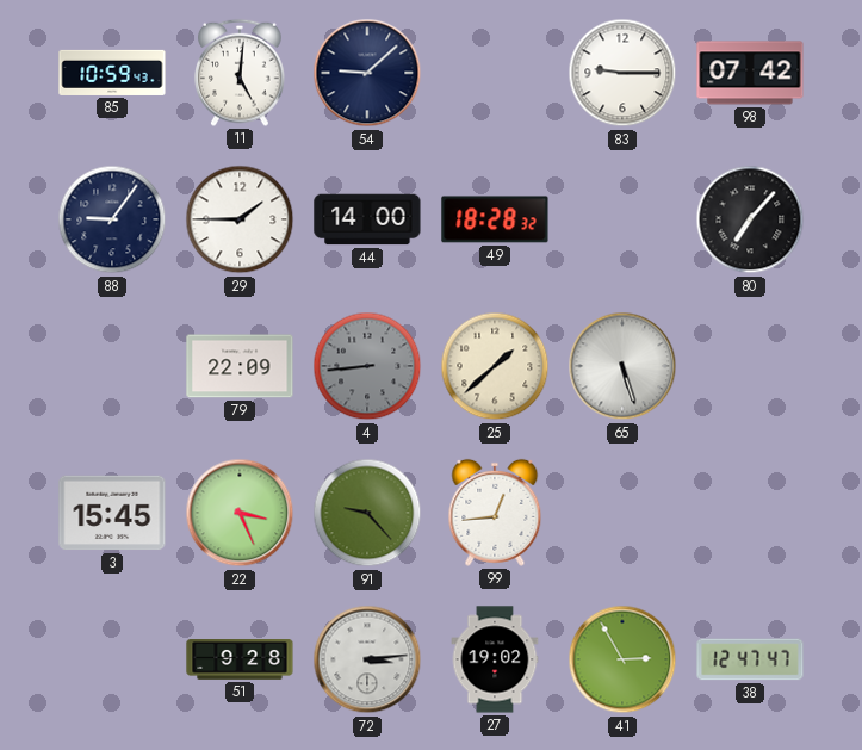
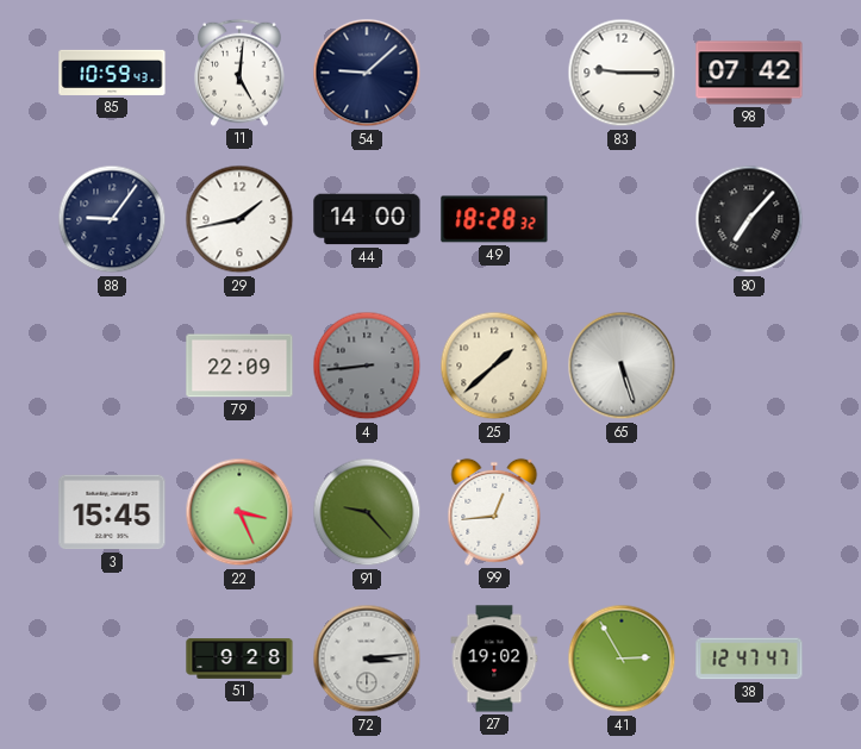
29: 1:45 -> 1:43 (239, 219)
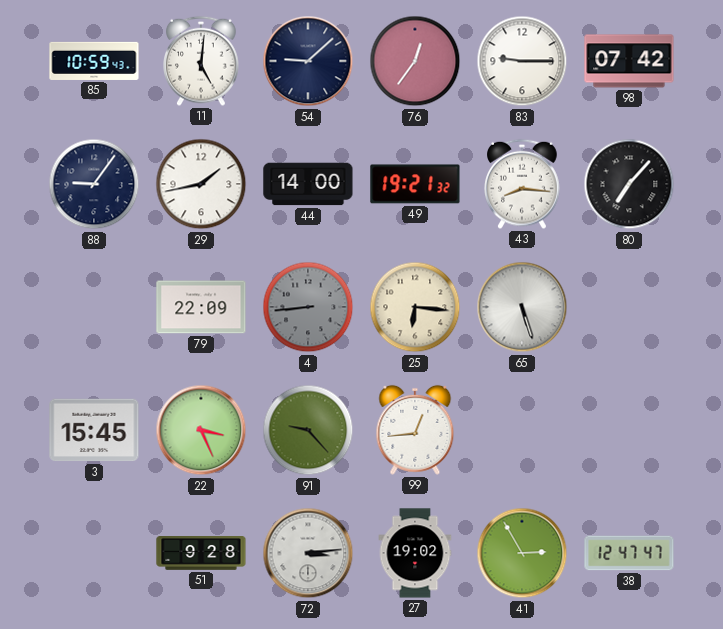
76: none -> 12:36 (415, 61)
49: 18:28 -> 19:21 (415, 184)
43: none -> 8:16 (522, 184)
25: 1:38 -> 6:16 (415, 307)
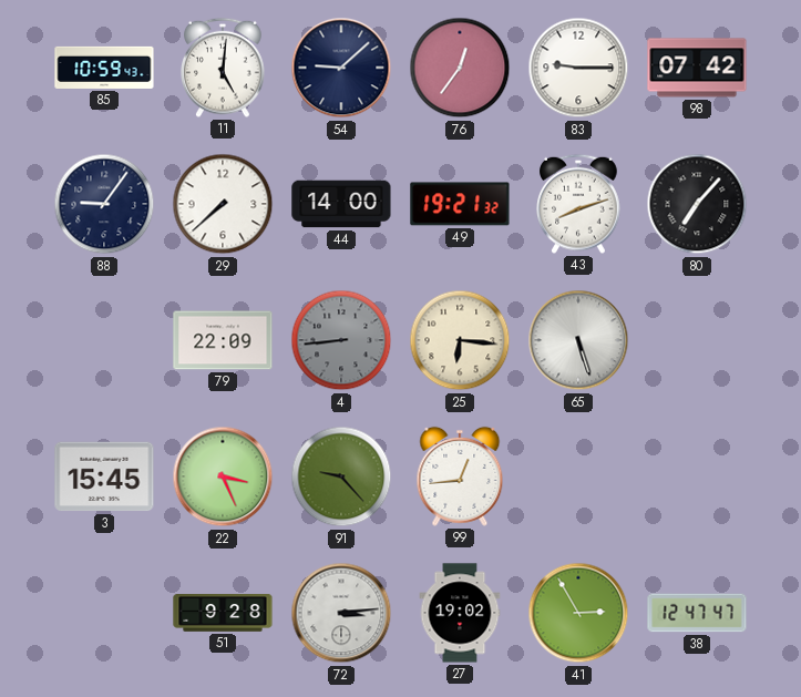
29: 1:43 -> 7:38 (223, 204)
43: 8:16 -> 8:12 (578, 204)
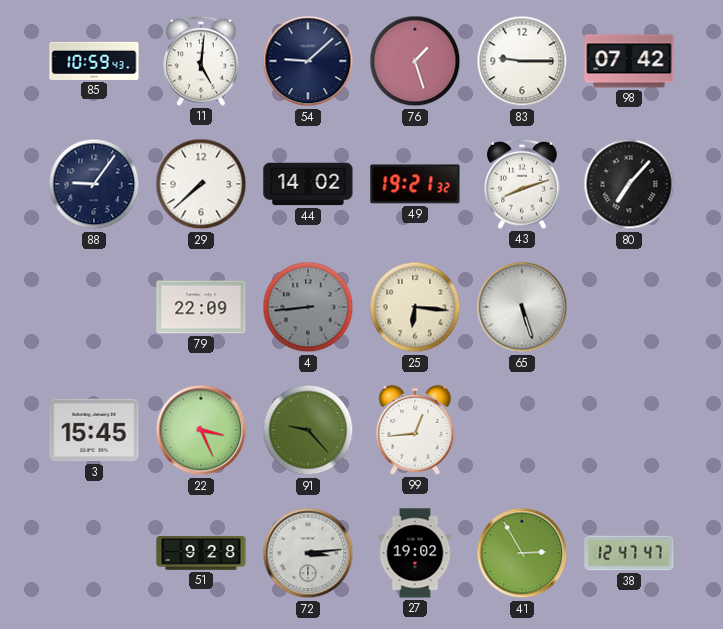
76: 12:36 -> 1:27 (415, 61)
44: 14:00 -> 14:02 (308, 184)
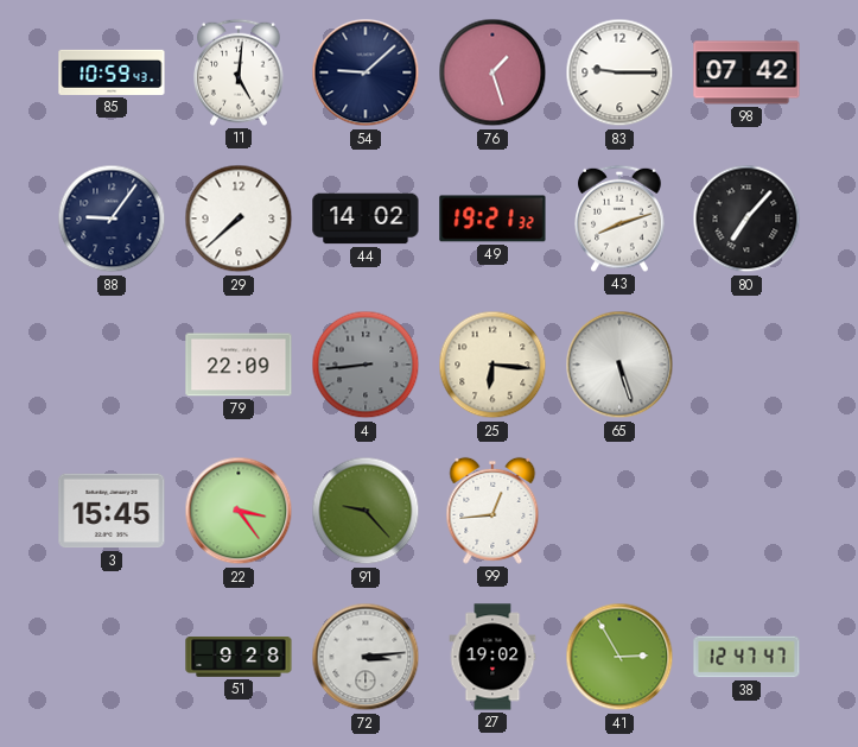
22: 3:26 -> 3:24 (239, 511)
